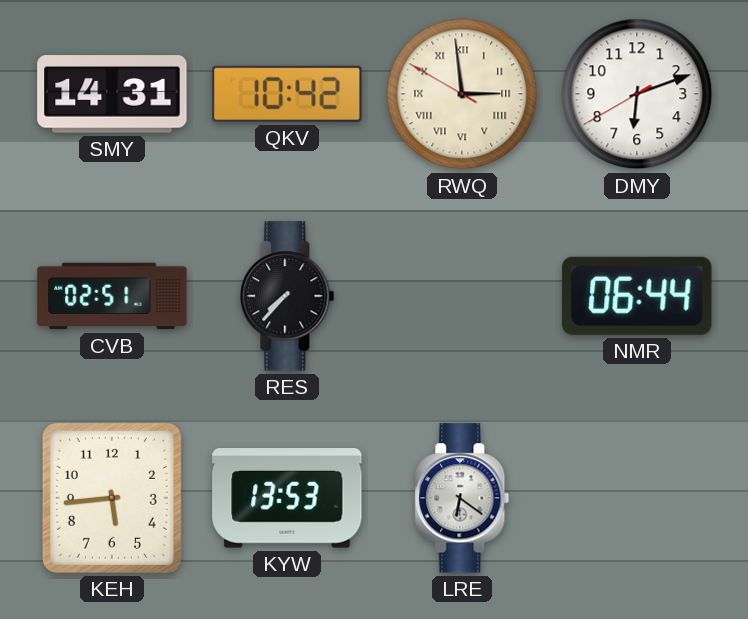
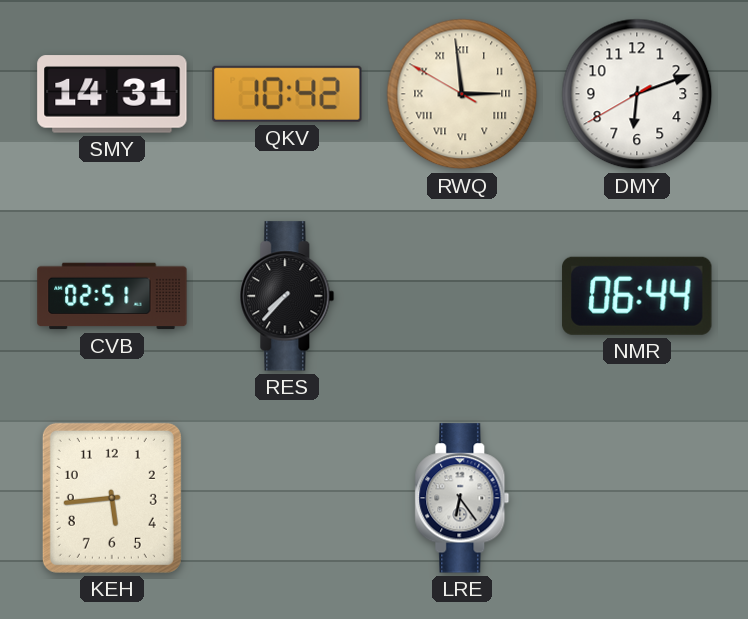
KYW: 13:53 -> none (287, 499)
LRE: 6:21 -> 6:24 (462, 498)
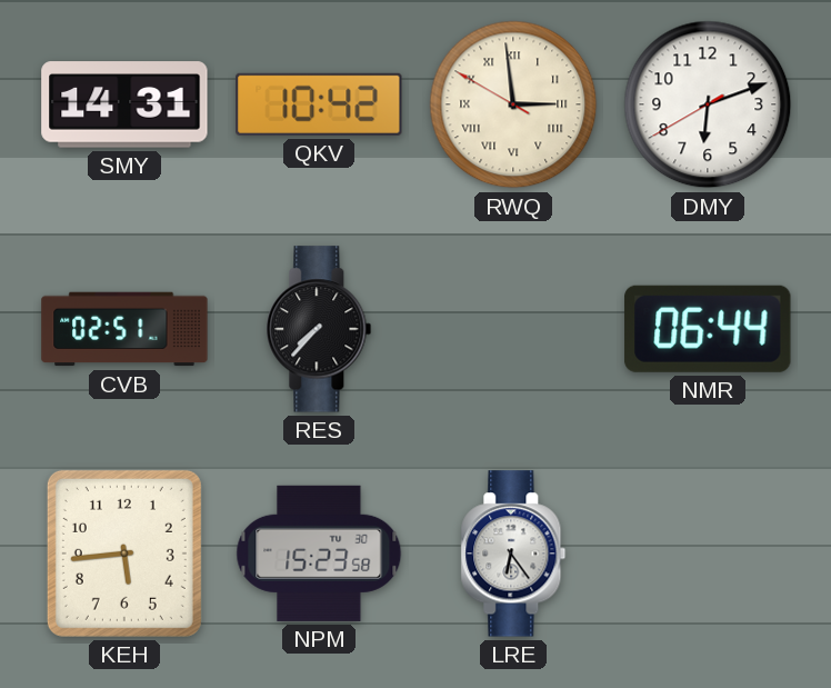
NPM: none -> 15:23 (319, 554)
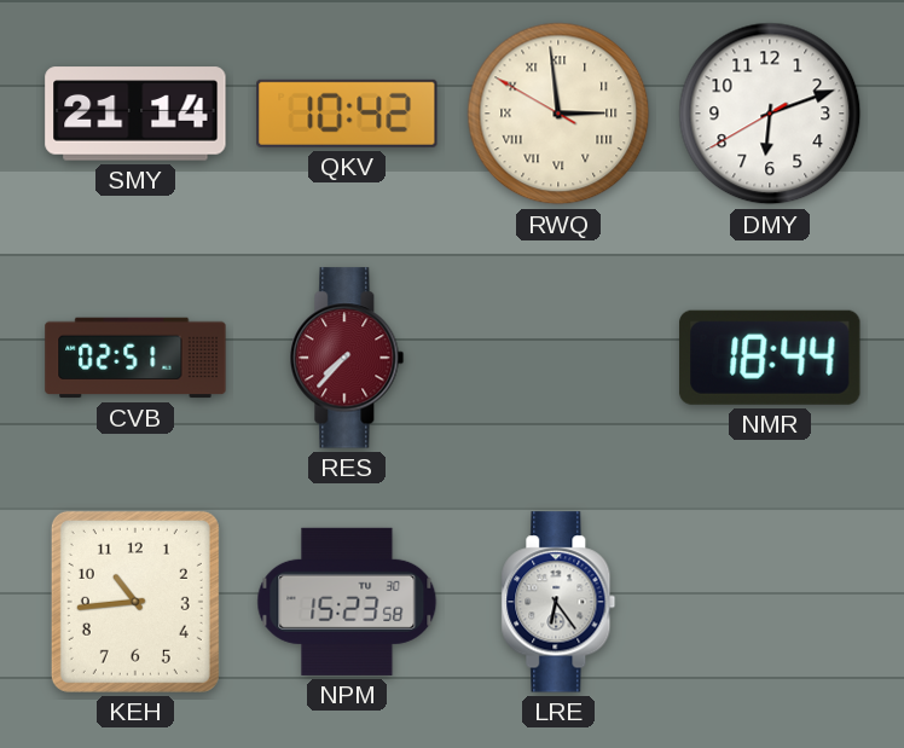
SMY: 14:31 -> 21:14 (135, 114)
RES dial: black -> burgundy (347, 358)
NMR: 06:44 -> 18:44 (770, 358)
KEH: 5:44 -> 10:44 (135, 602)
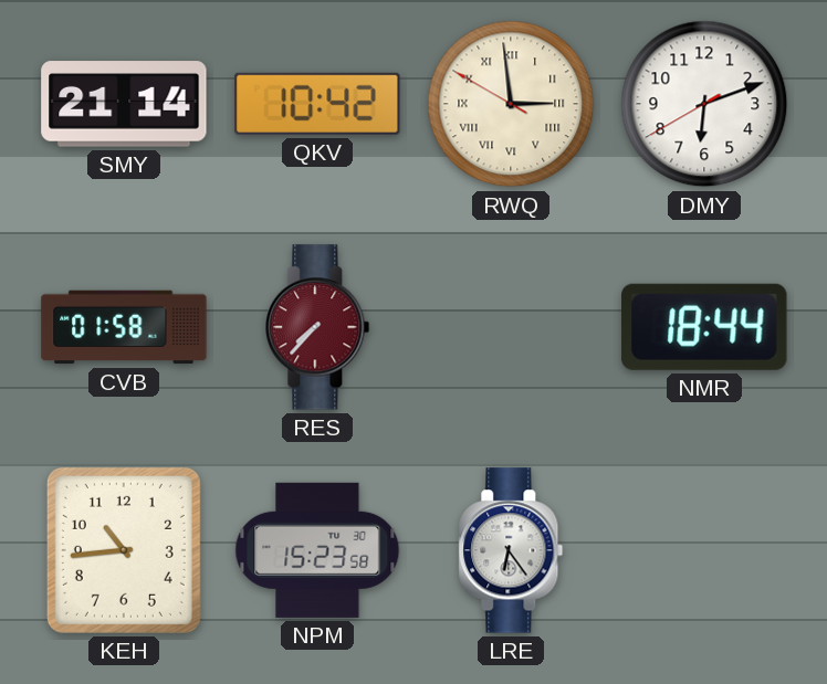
CVB: 02:51 -> 01:58 (124, 327)
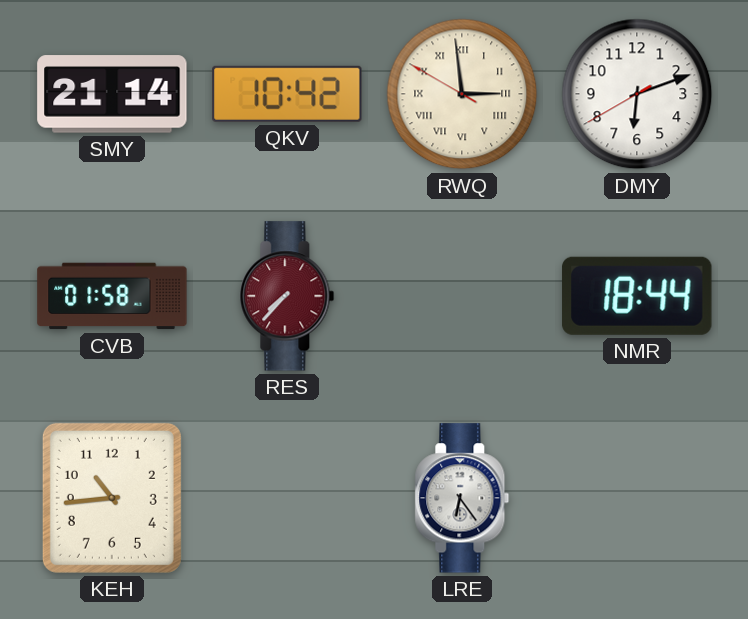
NPM: 15:23 -> none (317, 550)
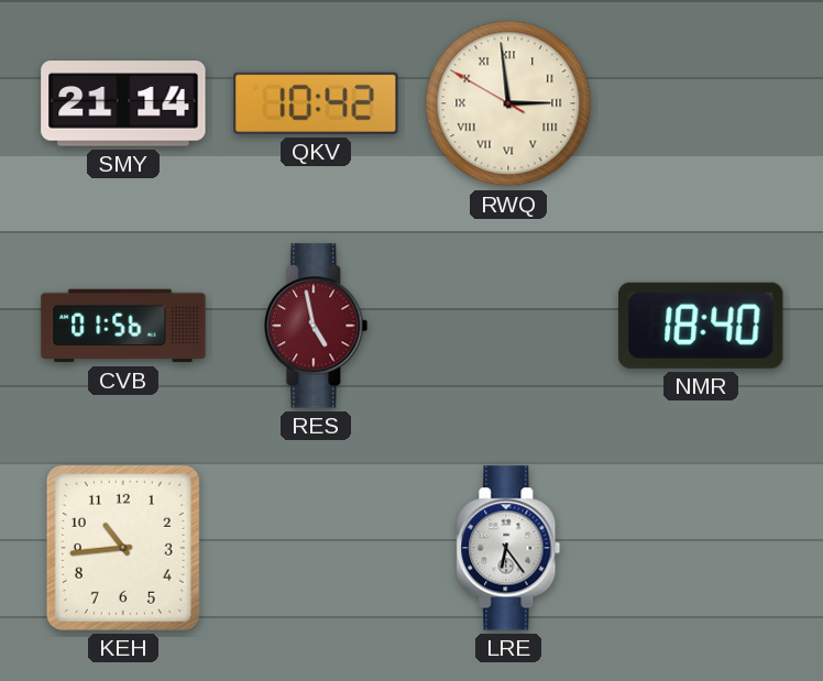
DMY: 6:11 -> none (637, 94)
CVB: 01:58 -> 01:56 (123, 326)
RES: 7:37 -> 4:58 (316, 326)
NMR: 18:44 -> 18:40 (701, 326)
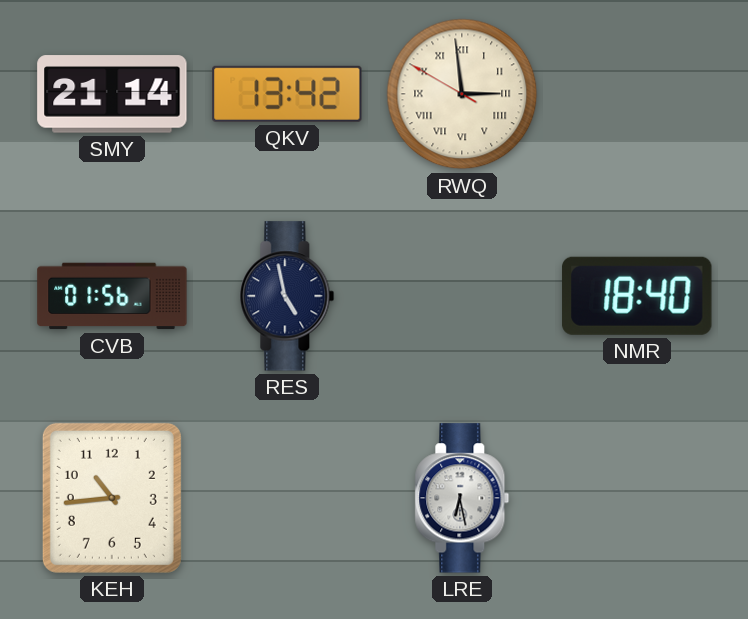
QKV: 10:42 -> 13:42 (287, 94)
RES dial: burgundy -> navy (287, 296)
LRE: 6:24 -> 6:28 (462, 498)
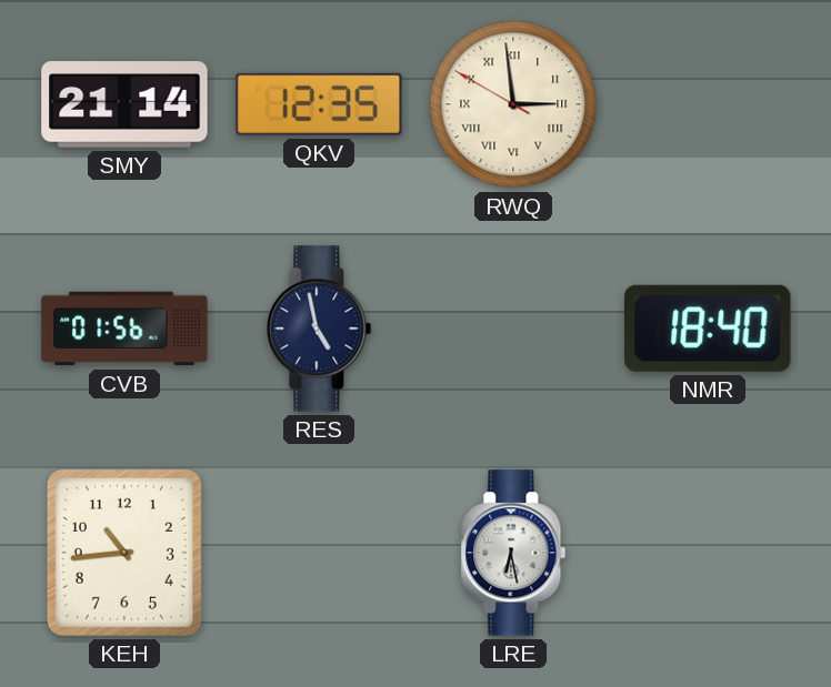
QKV: 13:42 -> 12:35 (319, 104)
